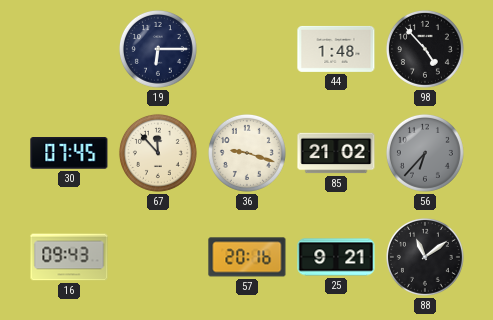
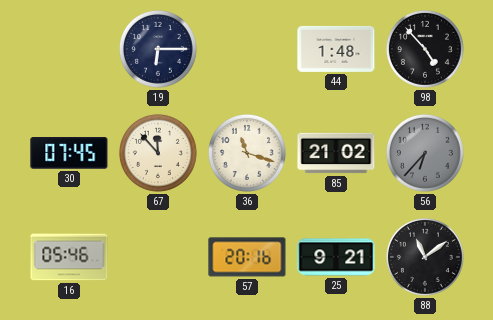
36: 9:18 -> 11:18 (247, 153)
16: 09:43 -> 05:46 (69, 257)
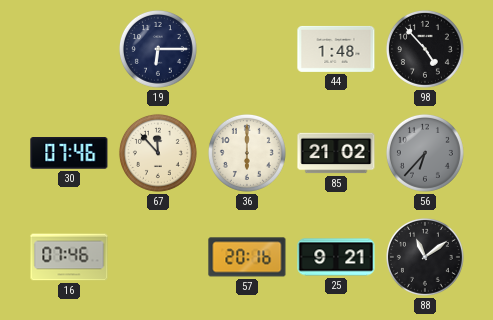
30: 07:45 -> 07:46 (69, 154)
36: 11:18 -> 6:00 (247, 153)
16: 05:46 -> 07:46 (69, 257)
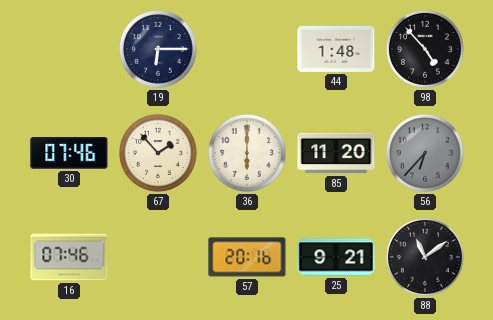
67: 11:53 -> 1:53 (158, 153)
85: 21:02 -> 11:20 (336, 153)
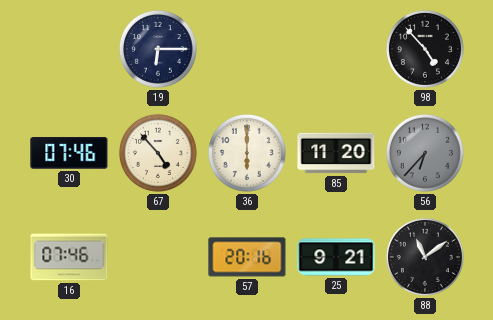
44: 1:48 -> none (336, 49)
67: 1:53 -> 4:53 (158, 153)
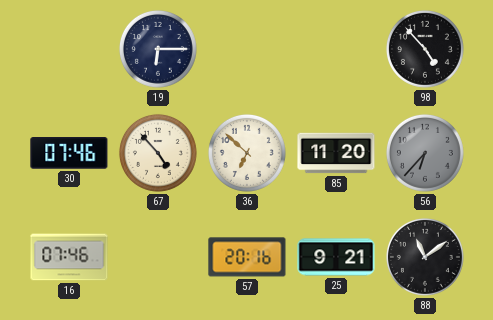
36: 6:00 -> 6:52 (247, 153)
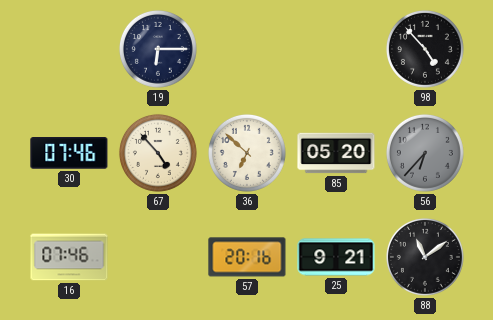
85: 11:20 -> 05:20 (336, 153)
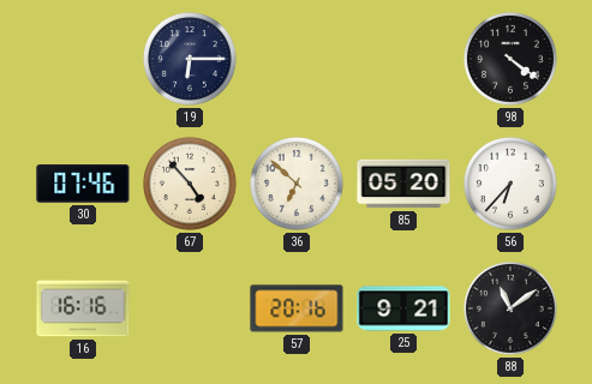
98: 4:53 -> 4:21 (510, 59)
56 dial: grey -> white (510, 184)
16: 07:46 -> 16:16 (83, 308)
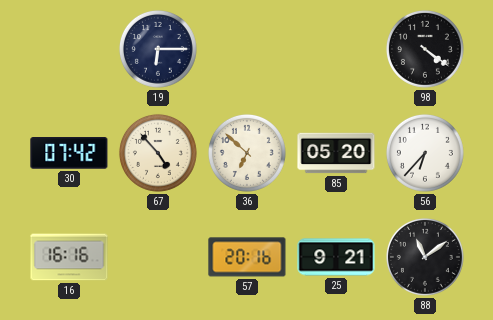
30: 07:46 -> 07:42 (69, 154)
